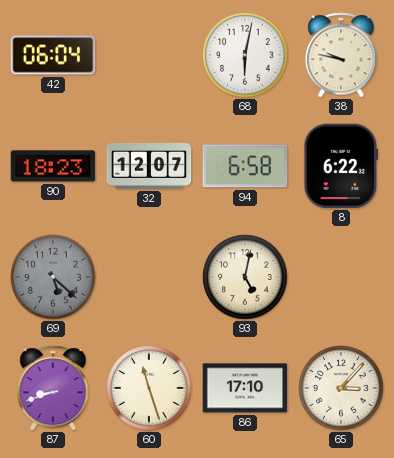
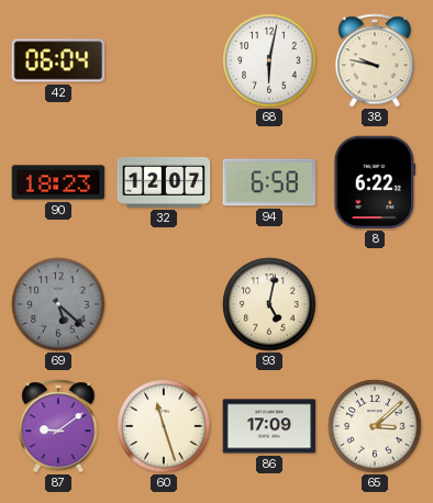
87: 8:42 -> 9:09 (58, 426)
86: 17:10 -> 17:09 (269, 426)
65: 3:07 -> 3:08 (375, 426)
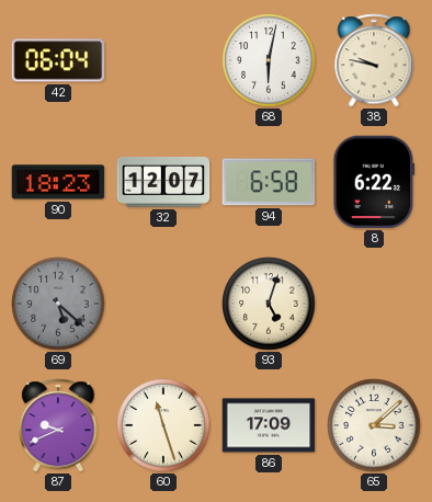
93: 5:02 -> 5:03 (269, 304)
87: 9:09 -> 9:41 (58, 425)
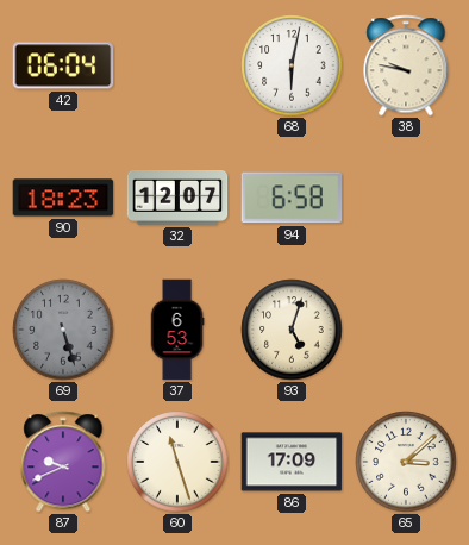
8: 6:22 -> none (374, 182)
69: 5:22 -> 5:27 (63, 330)
37: none -> 6:53 (177, 330)
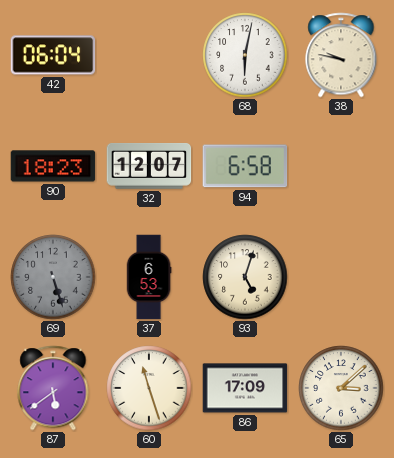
87: 9:41 -> 5:39 (53, 388)
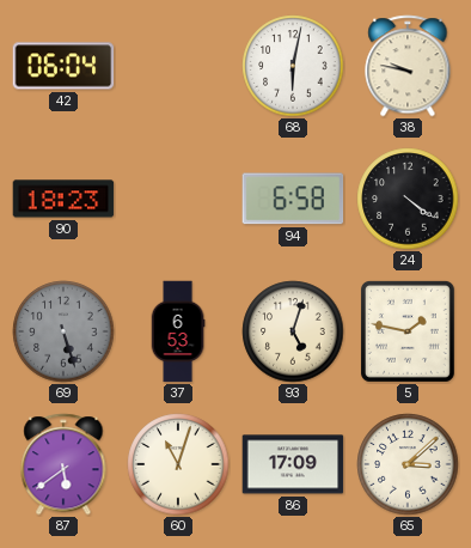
32: 12:07 -> none (149, 167)
24: none -> 4:21 (408, 199)
5: none -> 1:47 (408, 331)
60: 11:27 -> 11:03 (178, 464)
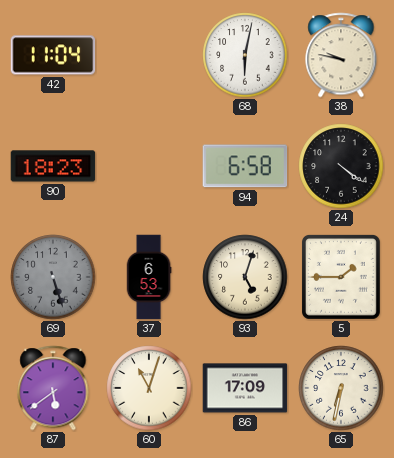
42: 06:04 -> 11:04 (53, 55)
5: 1:47 -> 1:45 (341, 277)
65: 3:08 -> 6:32 (341, 388)
